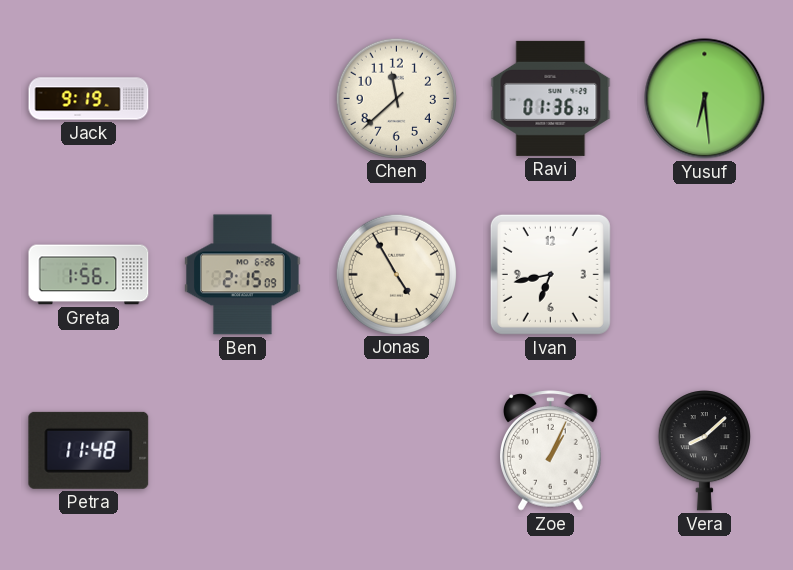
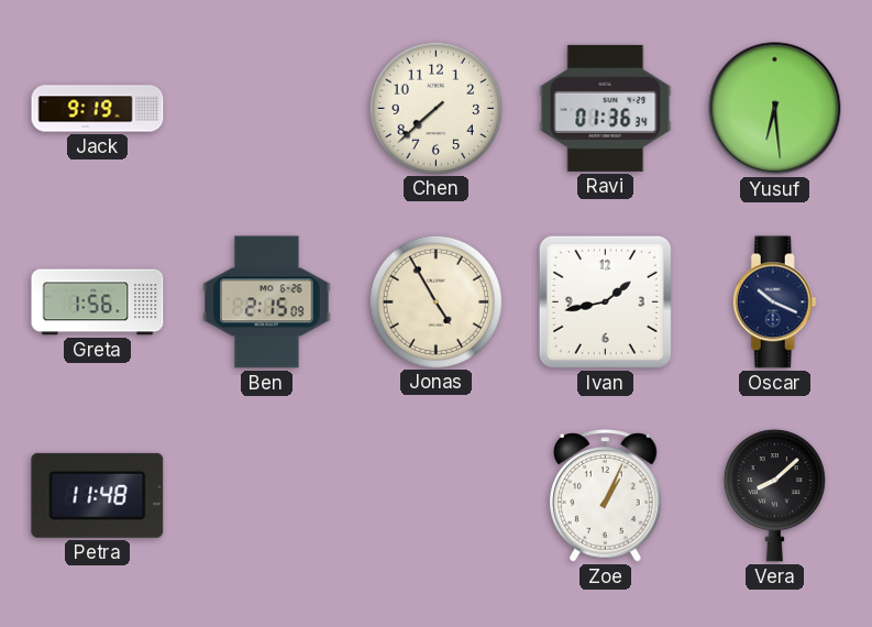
Chen: 11:38 -> 7:38 (435, 108)
Ivan: 6:43 -> 1:43 (605, 301)
Oscar: none -> 10:19 (774, 302)
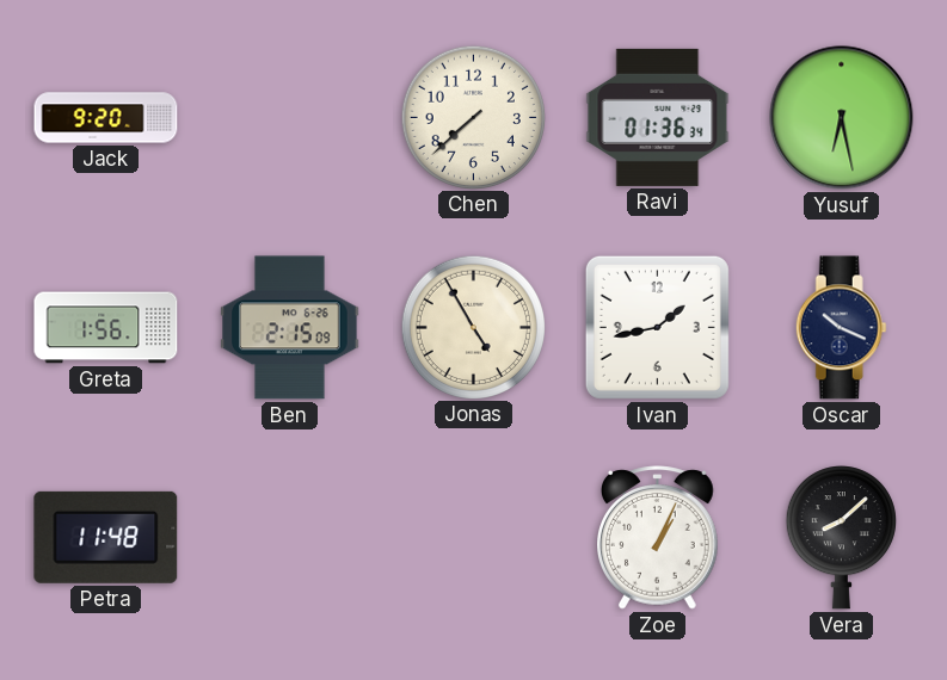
Jack: 9:19 -> 9:20 (106, 118)
Yusuf: 6:29 -> 6:28 (842, 118)
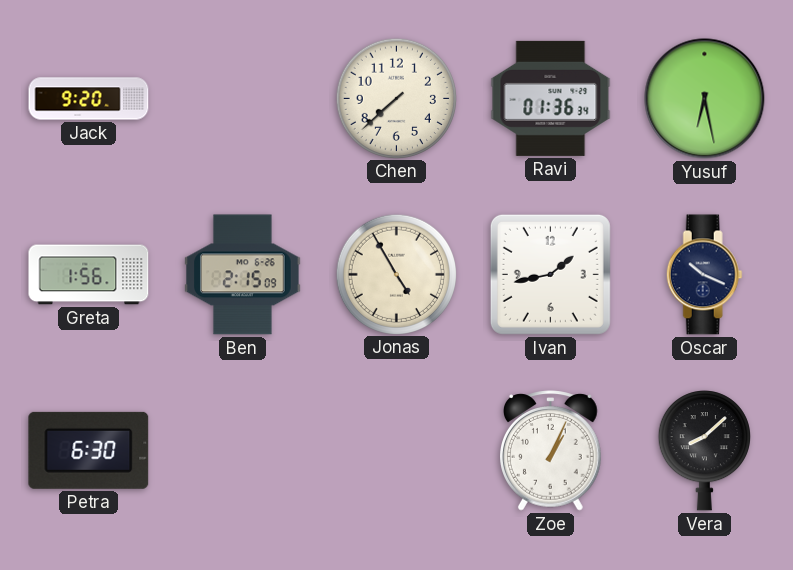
Petra: 11:48 -> 6:30 (89, 450)
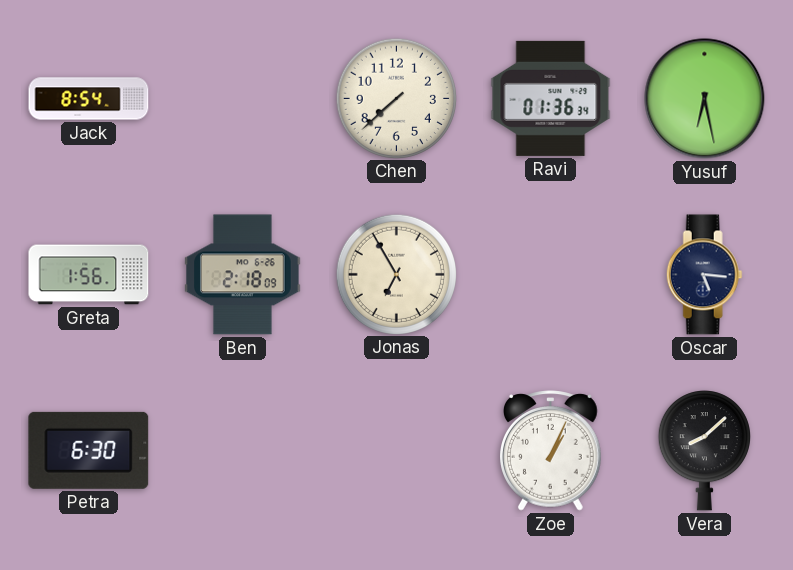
Jack: 9:20 -> 8:54 (89, 99)
Ben: 2:15 -> 2:18 (243, 275)
Jonas: 4:55 -> 6:55 (396, 274)
Ivan: 1:43 -> none (550, 274)
Oscar: 10:19 -> 5:16 (704, 275)
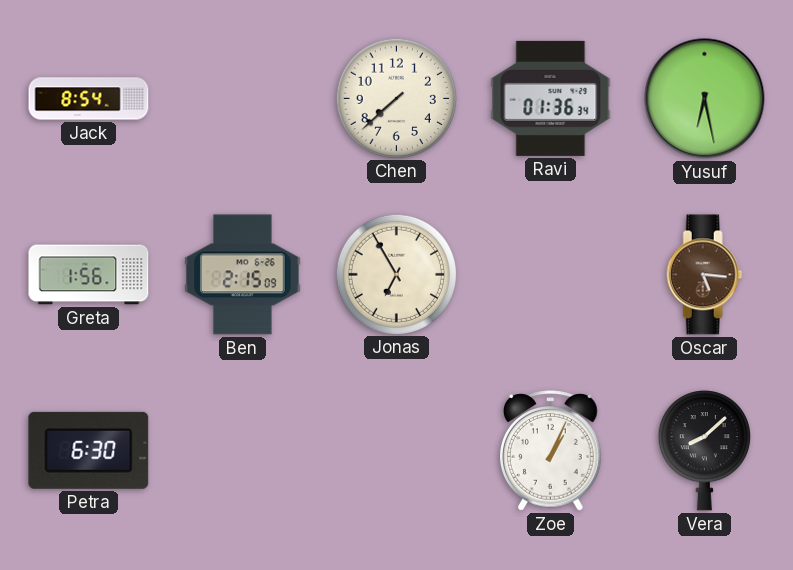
Ben: 2:18 -> 2:15 (243, 275)
Oscar dial: navy -> brown (704, 275)
